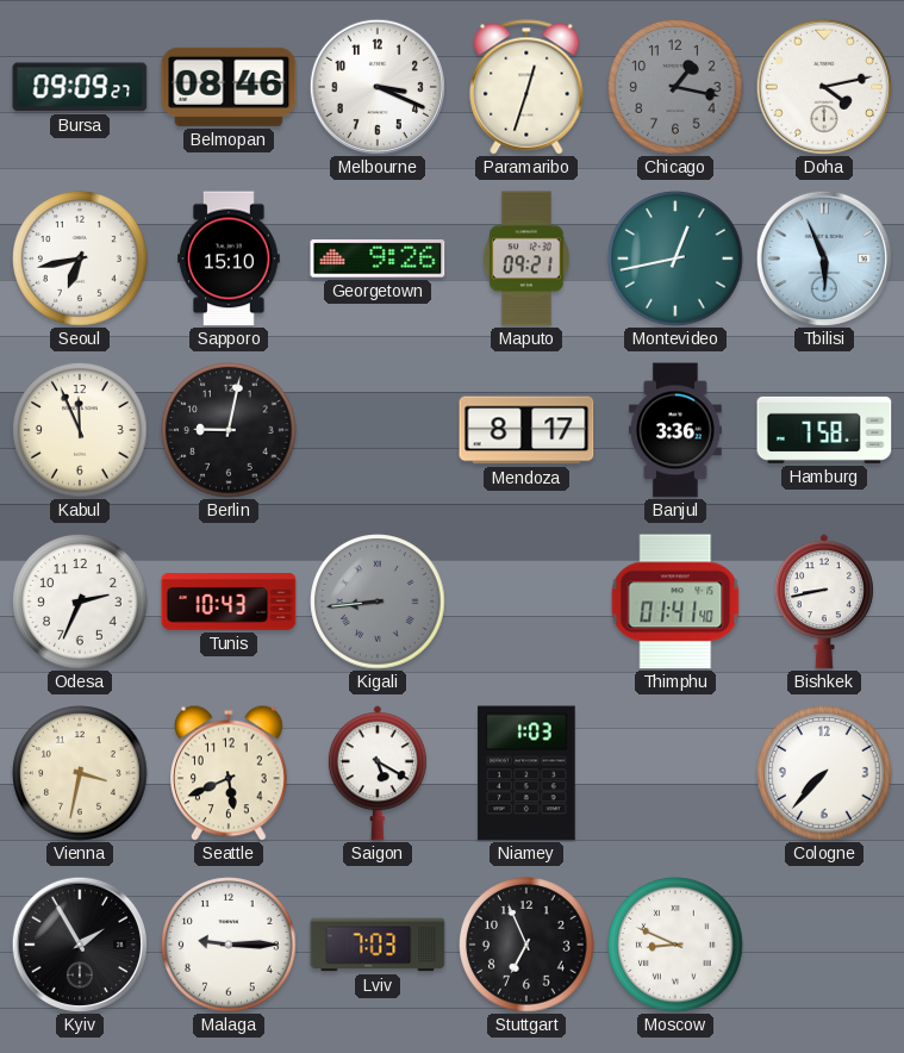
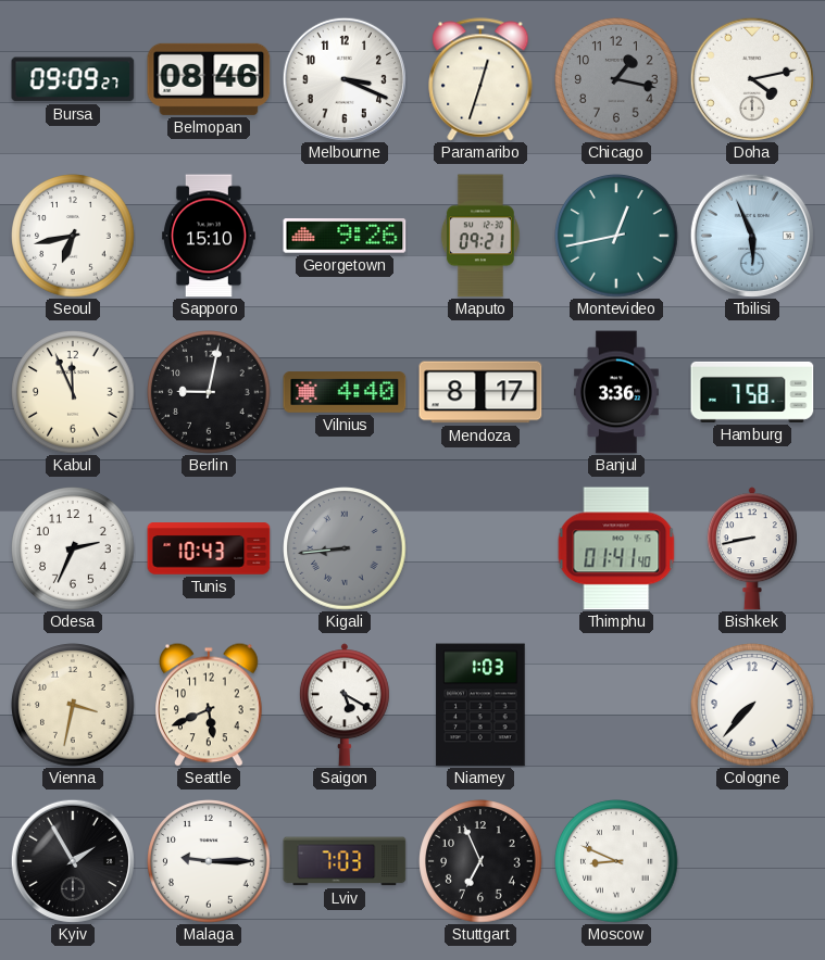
Vilnius: none -> 4:40 (345, 392)
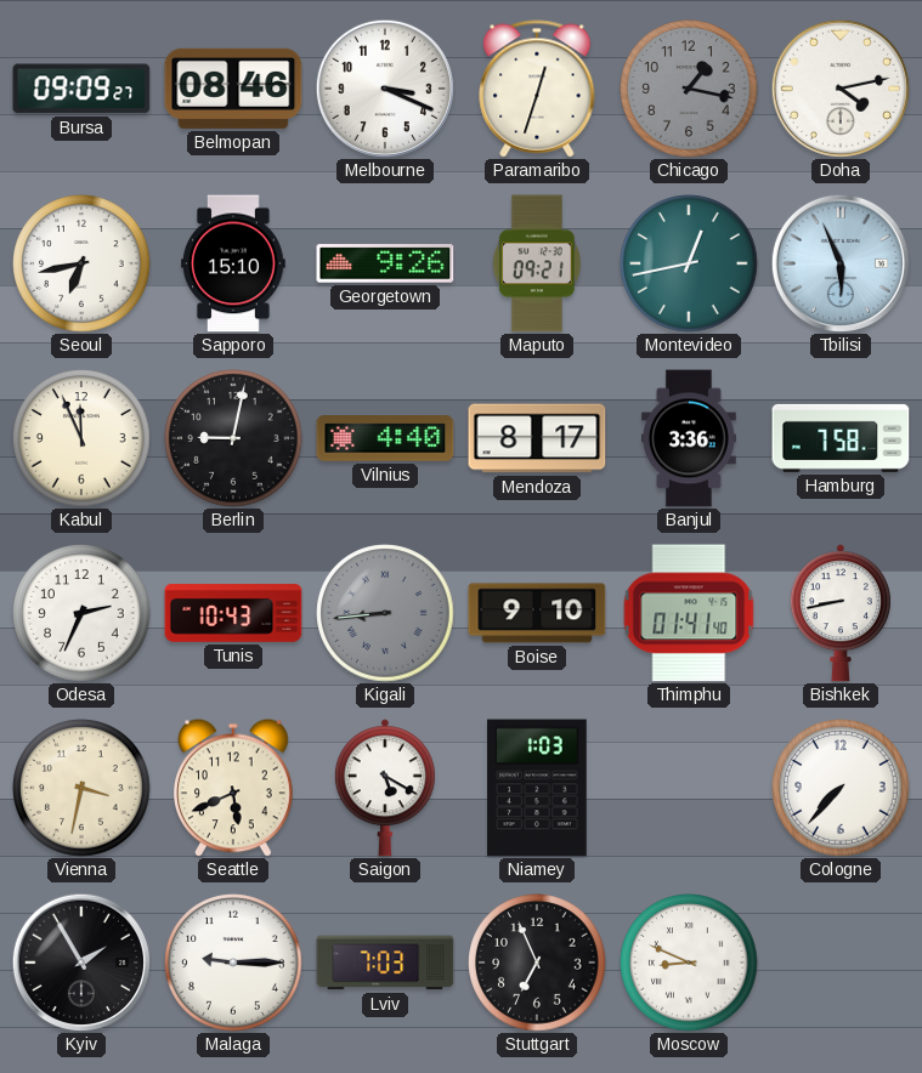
Boise: none -> 9:10 (537, 613)
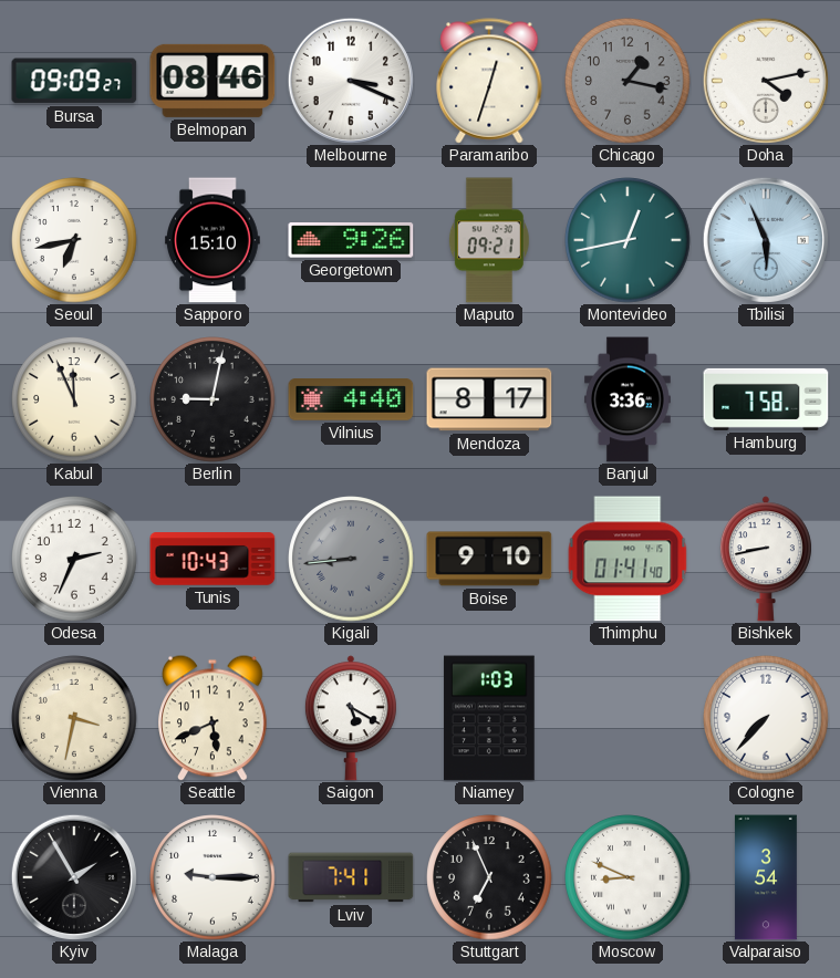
Lviv: 7:03 -> 7:41 (351, 877)
Valparaiso: none -> 3:54 (766, 877)
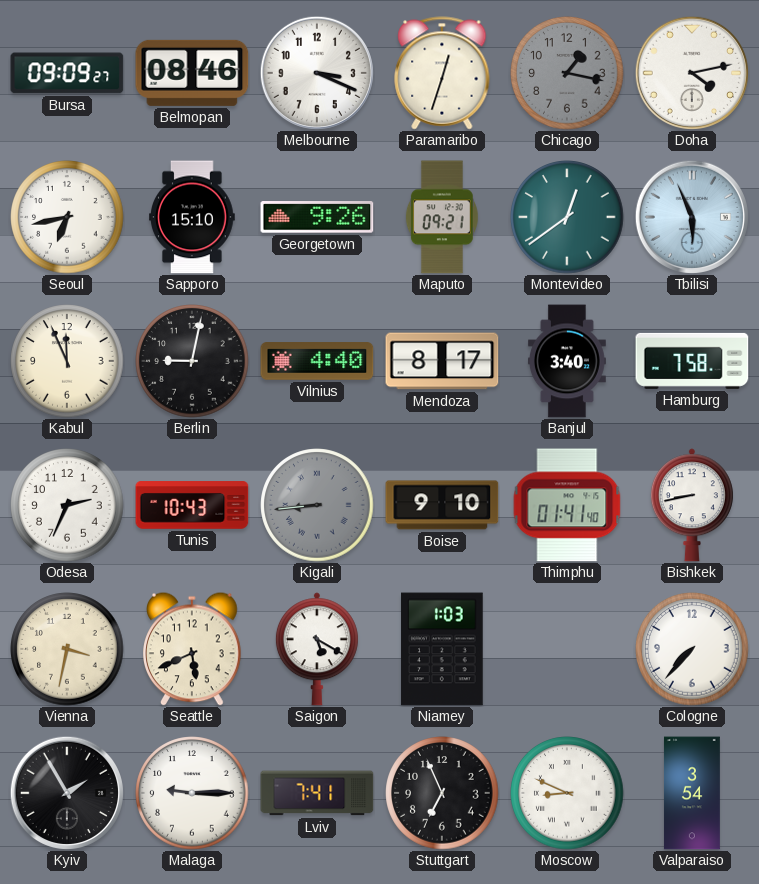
Montevideo: 12:43 -> 12:39 (567, 217)
Banjul: 3:36 -> 3:40 (567, 361)
